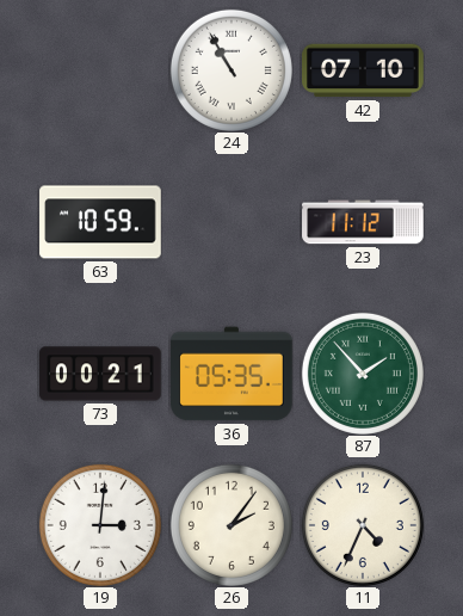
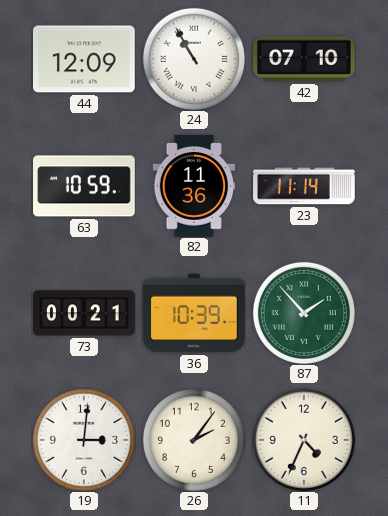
44: none -> 12:09 (85, 59)
82: none -> 11:36 (194, 186)
23: 11:12 -> 11:14 (304, 186)
36: 05:35 -> 10:39 (194, 313)
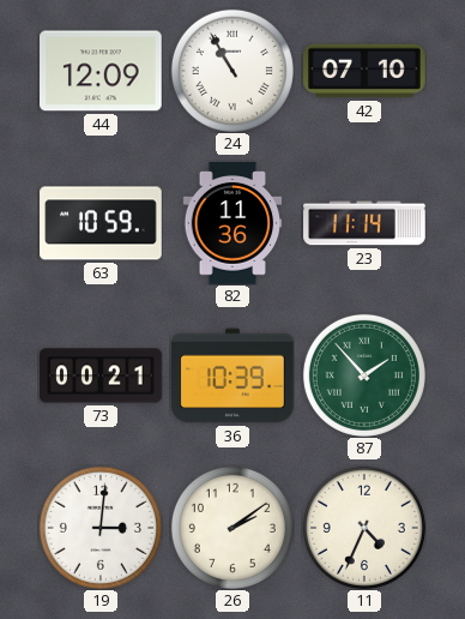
26: 2:06 -> 2:09 (232, 528)
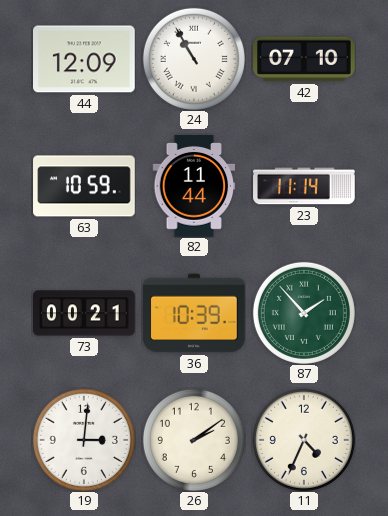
82: 11:36 -> 11:44 (194, 186)
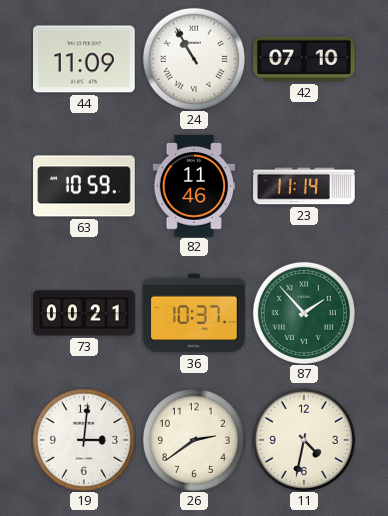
44: 12:09 -> 11:09 (85, 59)
82: 11:44 -> 11:46 (194, 186)
36: 10:39 -> 10:37 (194, 313)
26: 2:09 -> 2:39 (194, 440)
11: 4:34 -> 4:32 (304, 440)
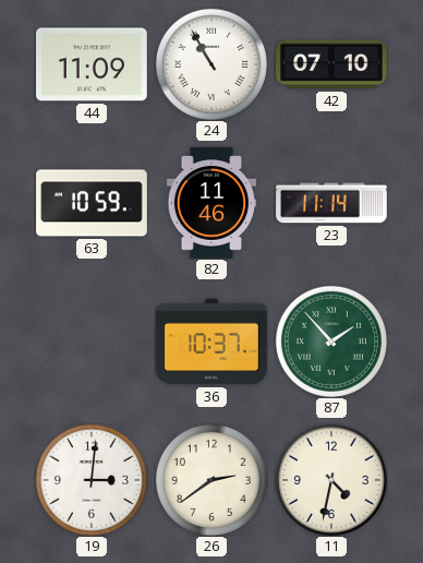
73: 00:21 -> none (84, 313)
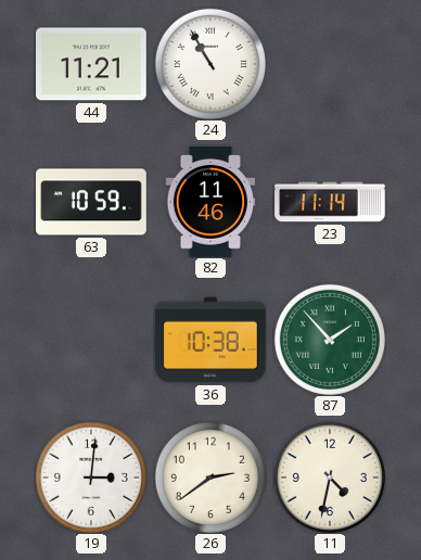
44: 11:09 -> 11:21 (92, 64)
42: 07:10 -> none (331, 64)
36: 10:37 -> 10:38 (210, 340)
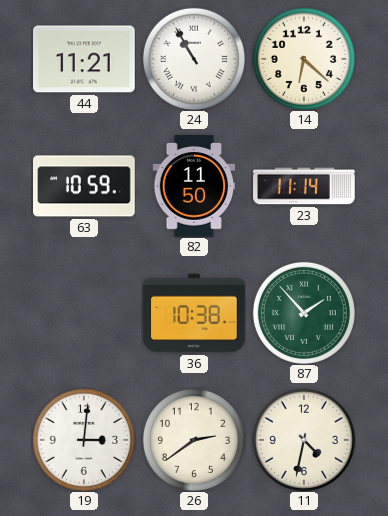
14: none -> 6:22 (304, 59)
82: 11:46 -> 11:50 (194, 186)
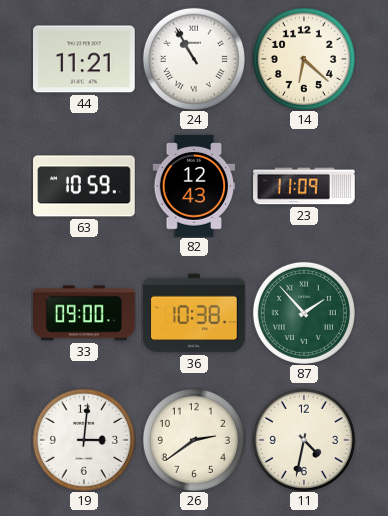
82: 11:50 -> 12:43 (194, 186)
23: 11:14 -> 11:09 (304, 186)
33: none -> 09:00 (85, 313)
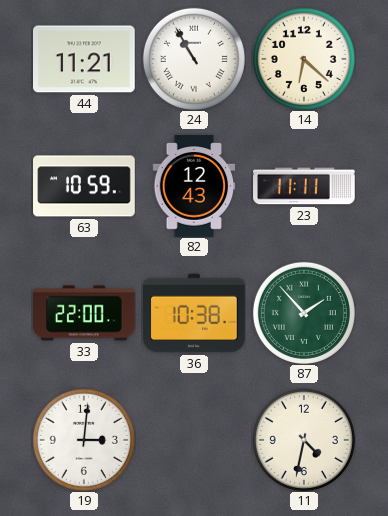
23: 11:09 -> 11:11 (304, 186)
33: 09:00 -> 22:00 (85, 313)
26: 2:39 -> none (194, 440)
